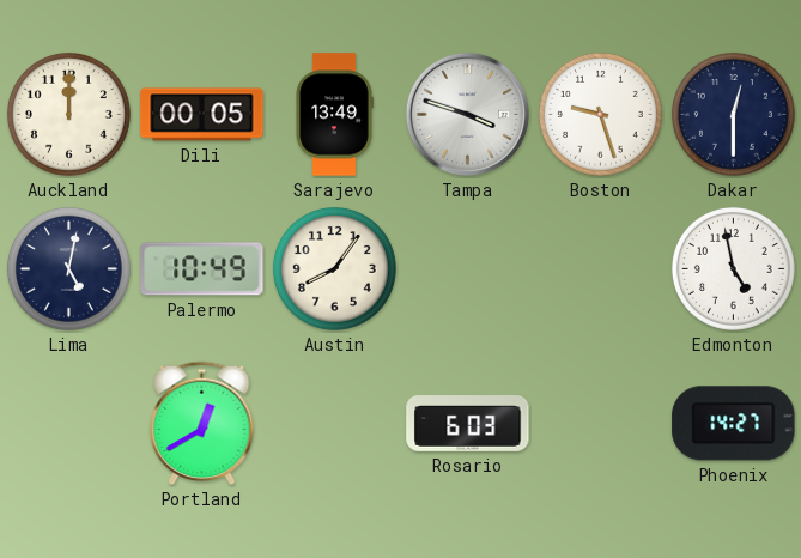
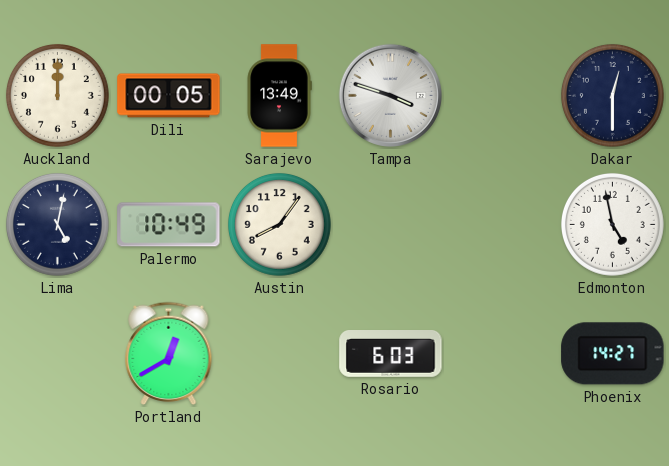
Boston: 9:27 -> none (600, 114)
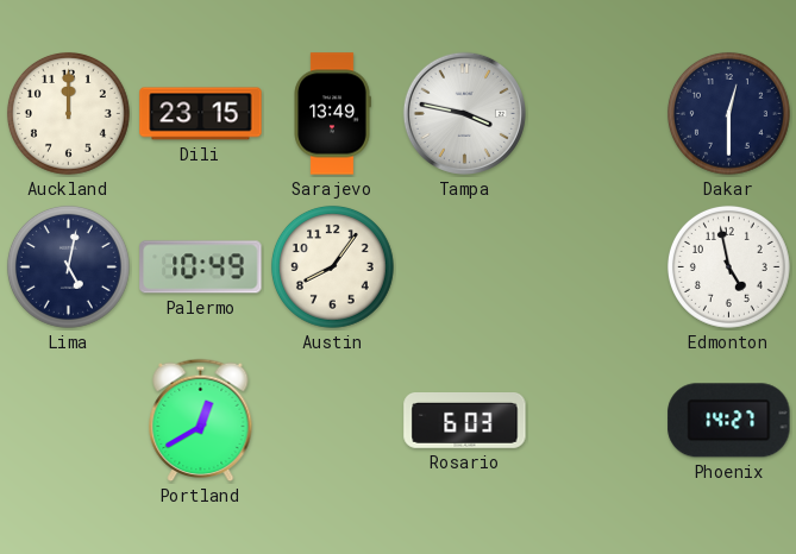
Dili: 00:05 -> 23:15 (201, 114)
Tampa: 3:48 -> 3:47 (464, 113)
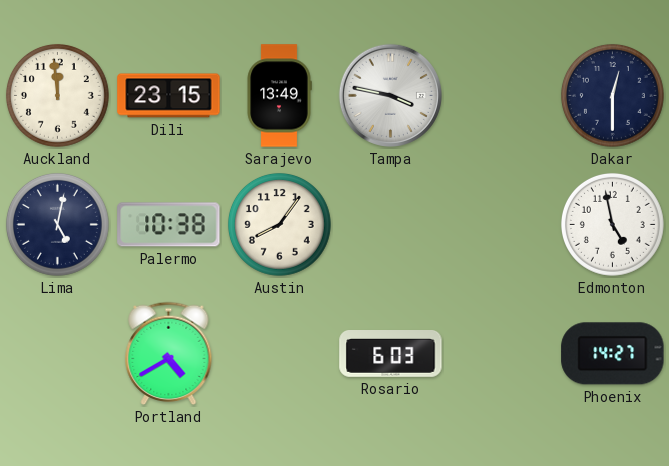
Auckland: 12:00 -> 11:59 (57, 95)
Palermo: 10:49 -> 10:38 (169, 225)
Portland: 12:40 -> 4:40 (169, 354)
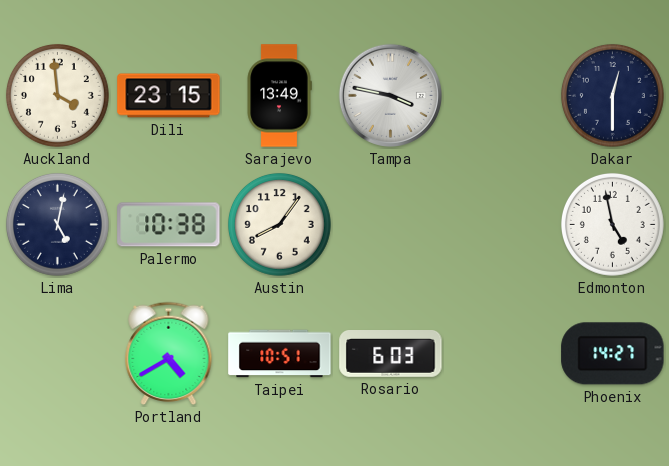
Auckland: 11:59 -> 3:59 (57, 95)
Taipei: none -> 10:51 (280, 354)
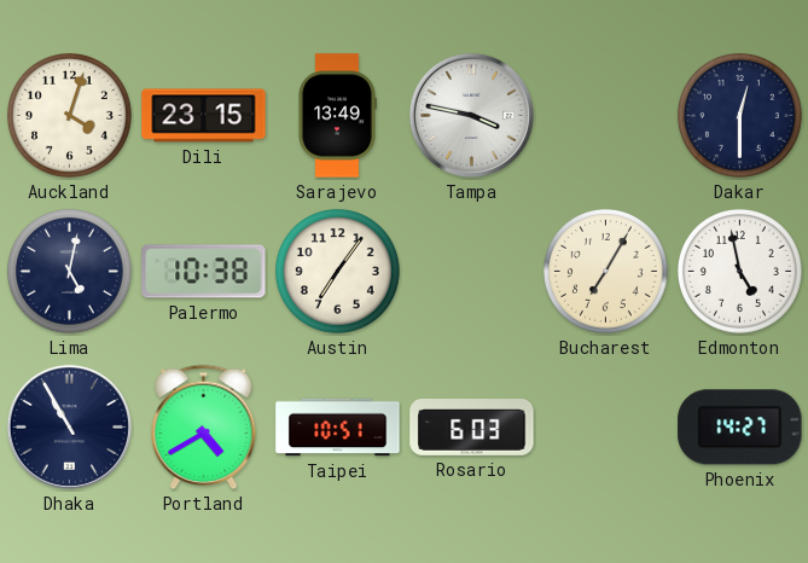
Auckland: 3:59 -> 4:03 (69, 115)
Austin: 8:06 -> 7:06 (337, 271)
Bucharest: none -> 7:05 (605, 271)
Dhaka: none -> 10:55 (69, 426)
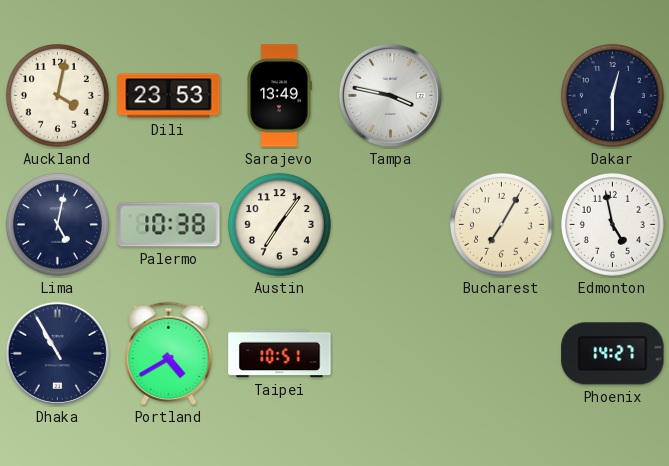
Auckland: 4:03 -> 4:02 (57, 95)
Dili: 23:15 -> 23:53 (169, 96)
Rosario: 6:03 -> none (472, 428)
